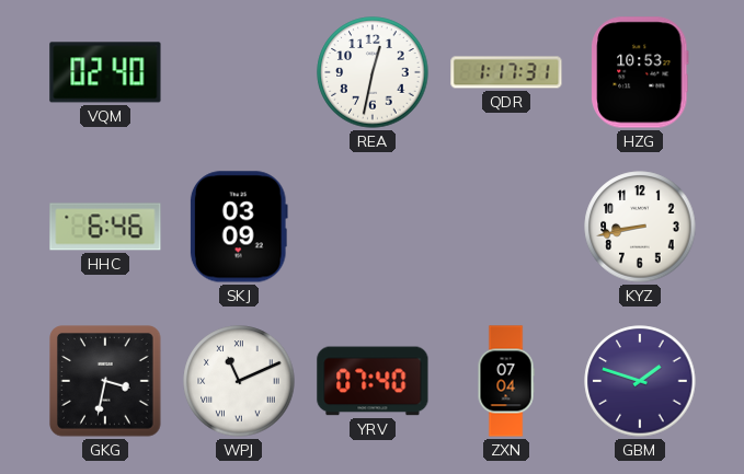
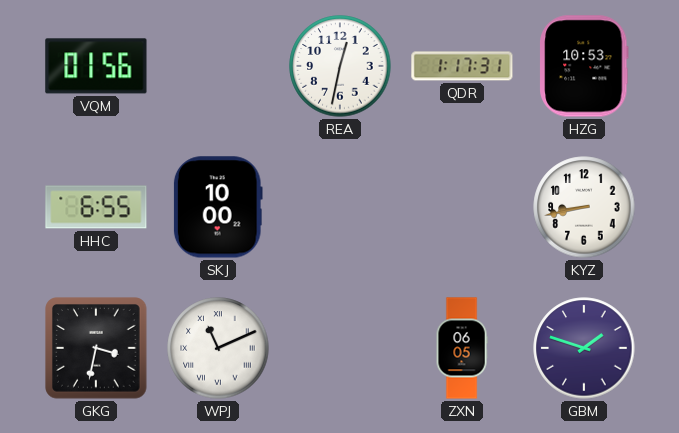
VQM: 02:40 -> 01:56 (96, 66)
HHC: 6:46 -> 6:55 (96, 207)
SKJ: 03:09 -> 10:00 (218, 207)
YRV: 07:40 -> none (373, 381)
ZXN: 07:04 -> 06:05 (462, 348)
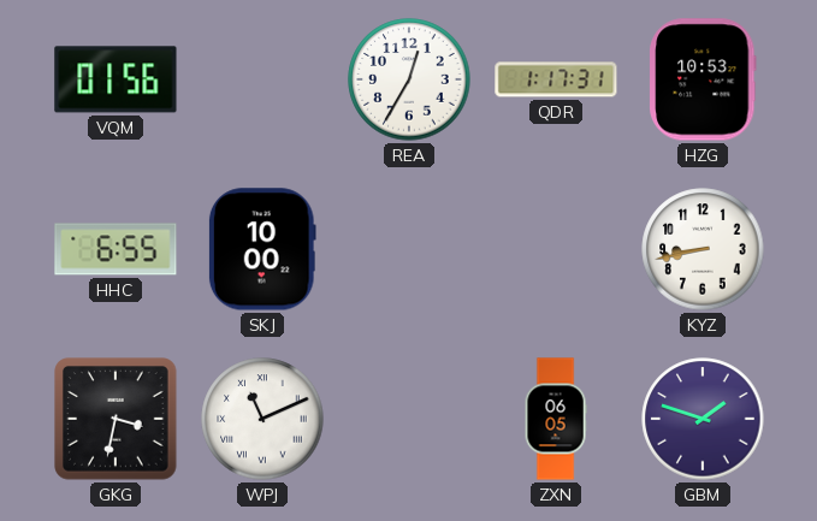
REA: 12:32 -> 12:35 (409, 79)
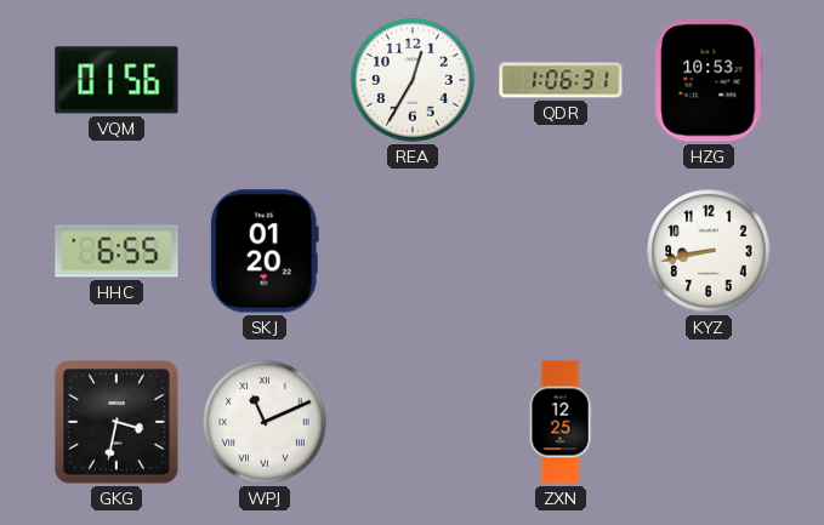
QDR: 1:17 -> 1:06 (561, 80)
SKJ: 10:00 -> 01:20 (265, 251)
ZXN: 06:05 -> 12:25 (561, 422)
GBM: 1:48 -> none (703, 419)
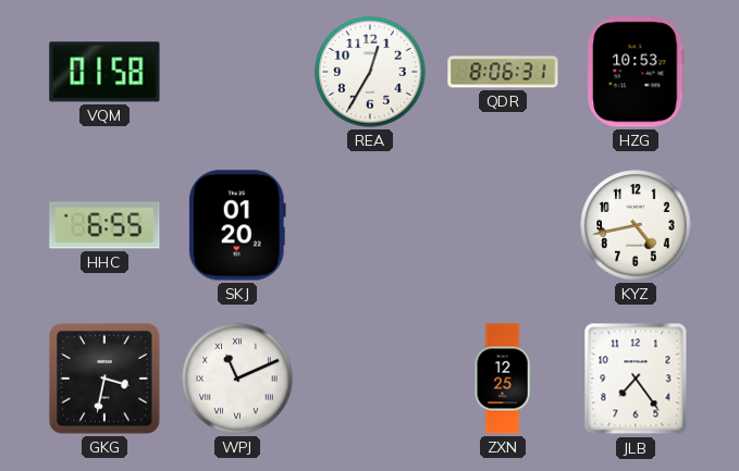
VQM: 01:56 -> 01:58 (104, 72)
QDR: 1:06 -> 8:06 (503, 72)
KYZ: 8:43 -> 4:43 (636, 225)
JLB: none -> 7:24 (636, 379)
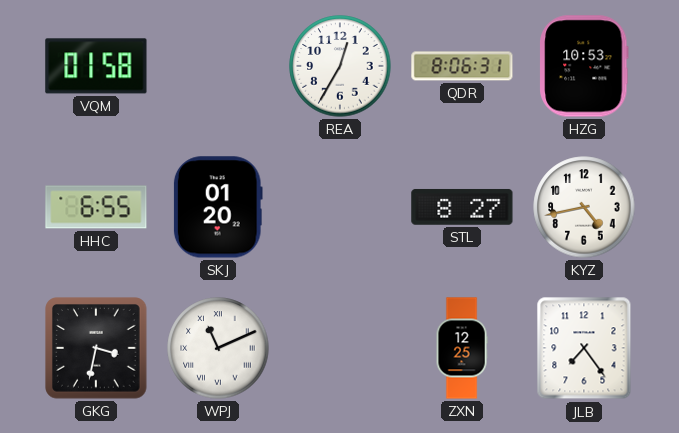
STL: none -> 8:27 (462, 207)
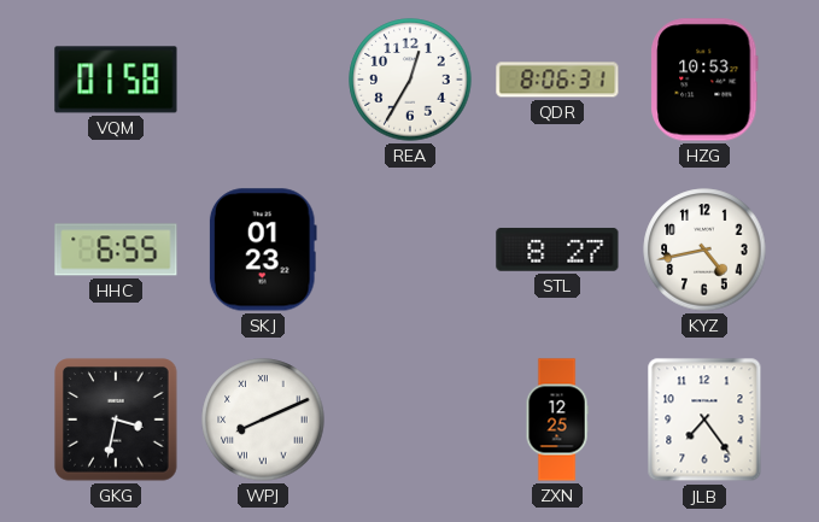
SKJ: 01:20 -> 01:23 (263, 250)
WPJ: 11:11 -> 8:11 (263, 420)
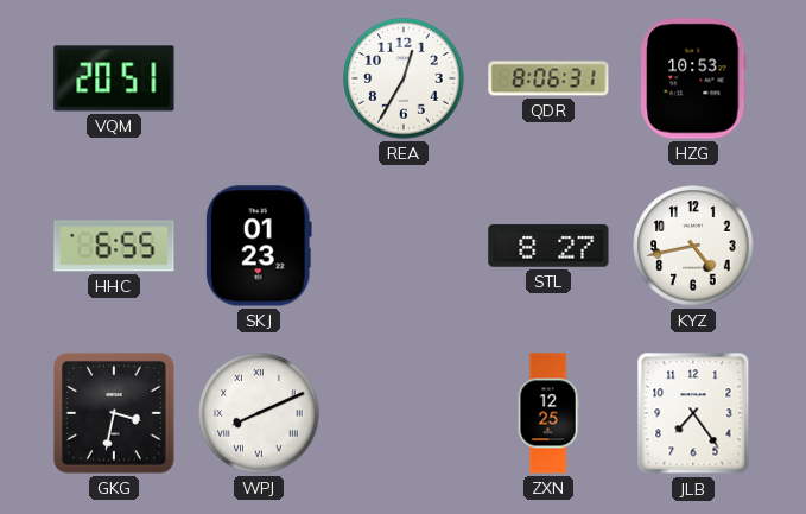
VQM: 01:58 -> 20:51 (114, 78)
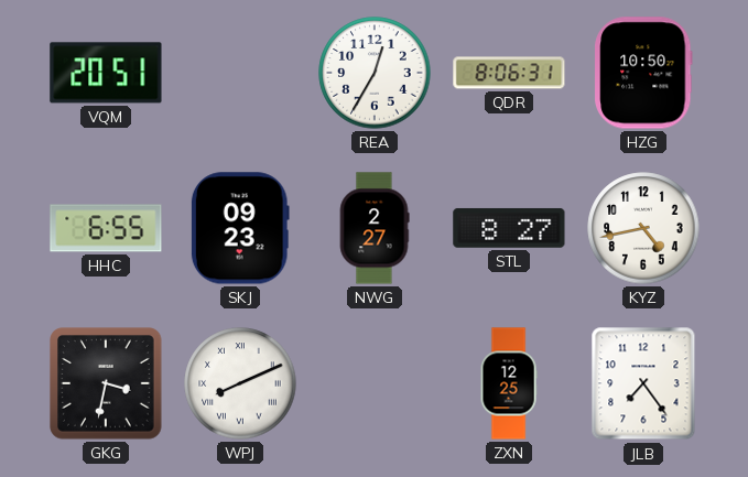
HZG: 10:53 -> 10:50 (643, 73)
SKJ: 01:23 -> 09:23 (240, 228)
NWG: none -> 2:27 (375, 228)
